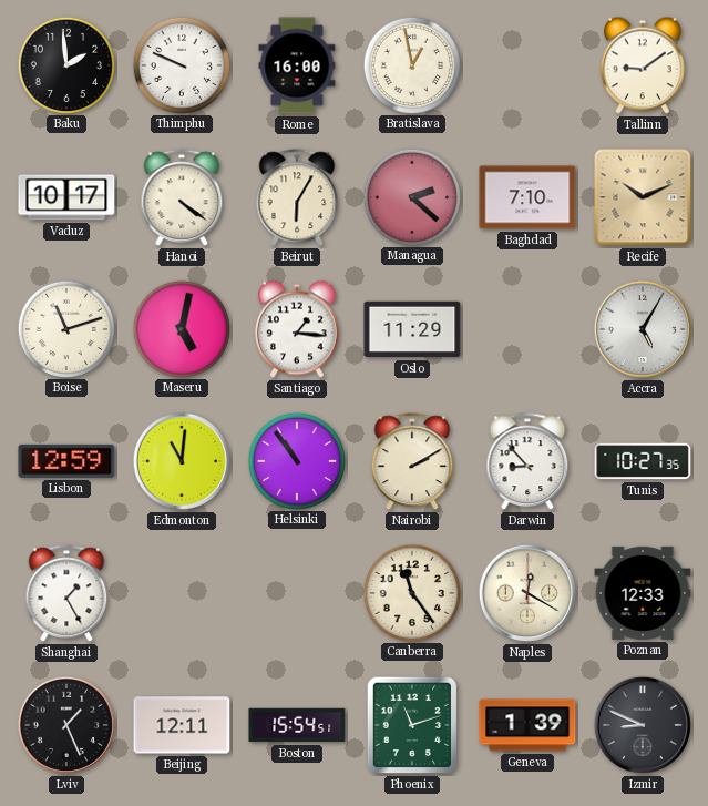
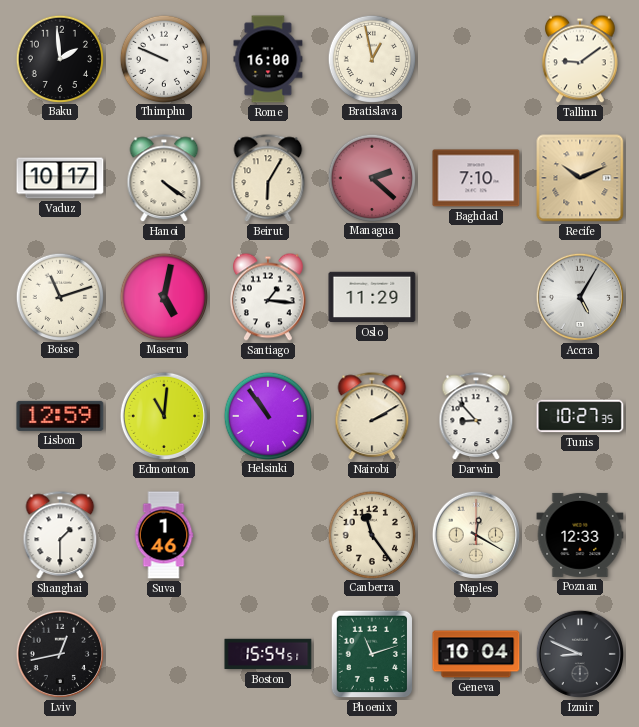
Shanghai: 1:25 -> 1:30 (60, 536)
Suva: none -> 1:46 (164, 535)
Lviv: 1:26 -> 12:43 (60, 654)
Beijing: 12:11 -> none (182, 725)
Geneva: 1:39 -> 10:04 (476, 654)
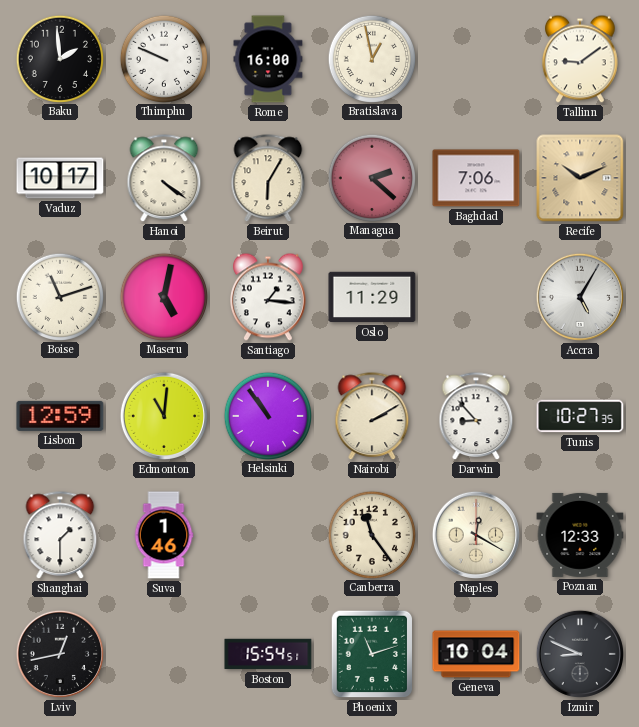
Baghdad: 7:10 -> 7:06 (476, 178)
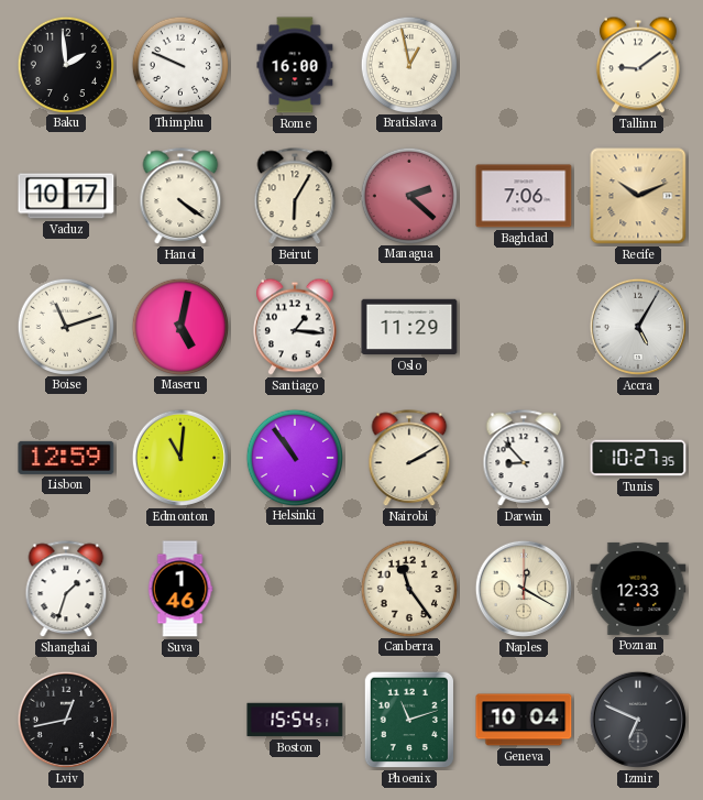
Shanghai: 1:30 -> 1:33 (66, 590)
Izmir: 8:49 -> 6:49 (638, 720)
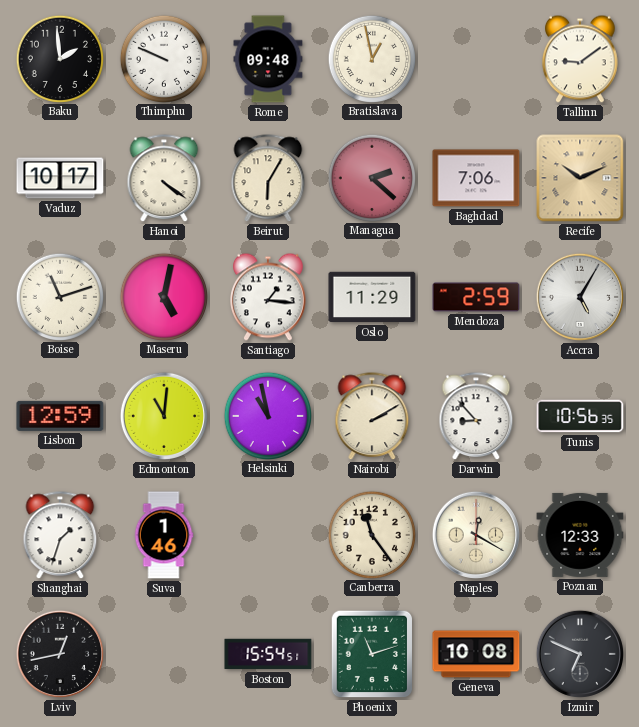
Rome: 16:00 -> 09:48 (268, 59)
Mendoza: none -> 2:59 (476, 297)
Helsinki: 10:54 -> 10:58 (267, 415)
Tunis: 10:27 -> 10:56 (580, 416)
Geneva: 10:04 -> 10:08 (476, 654)
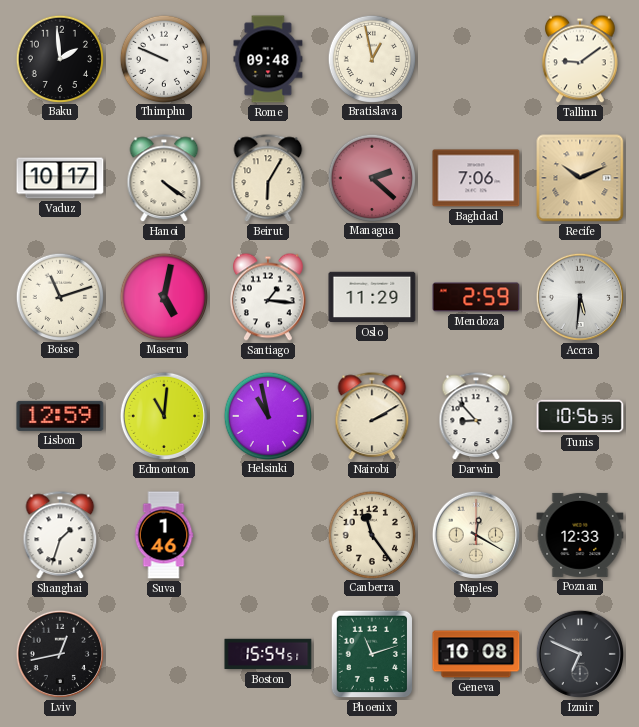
Accra: 5:05 -> 5:31 (580, 297)
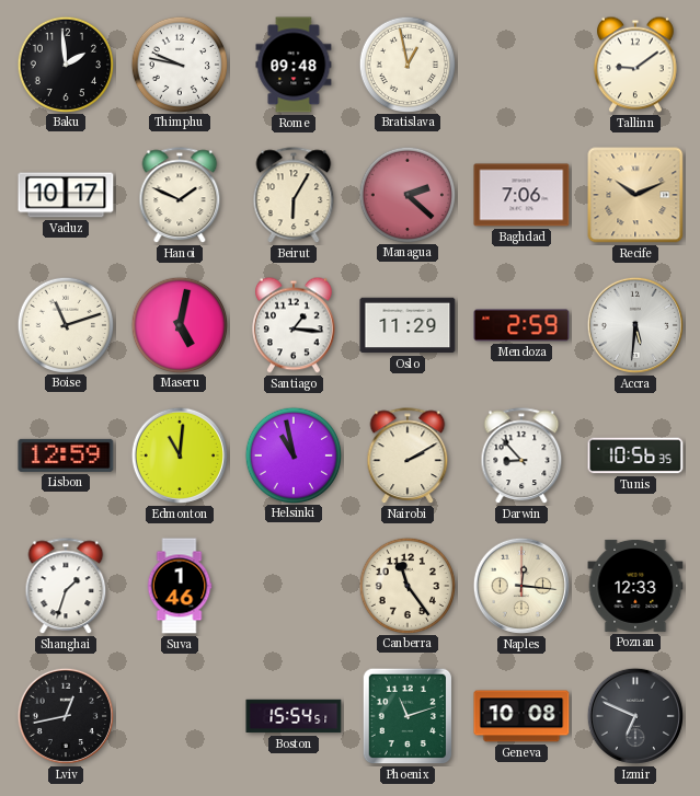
Thimphu: 9:49 -> 9:47 (179, 64)
Hanoi: 4:21 -> 1:49 (180, 196)
Naples: 12:20 -> 12:16 (521, 586)
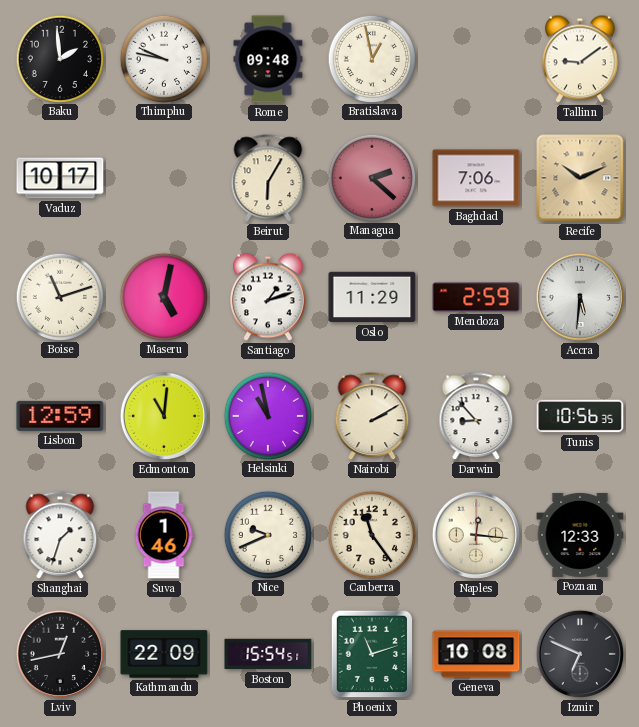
Hanoi: 1:49 -> none (180, 196)
Santiago: 1:16 -> 1:12 (269, 297)
Nice: none -> 9:41 (267, 534)
Kathmandu: none -> 22:09 (164, 654)
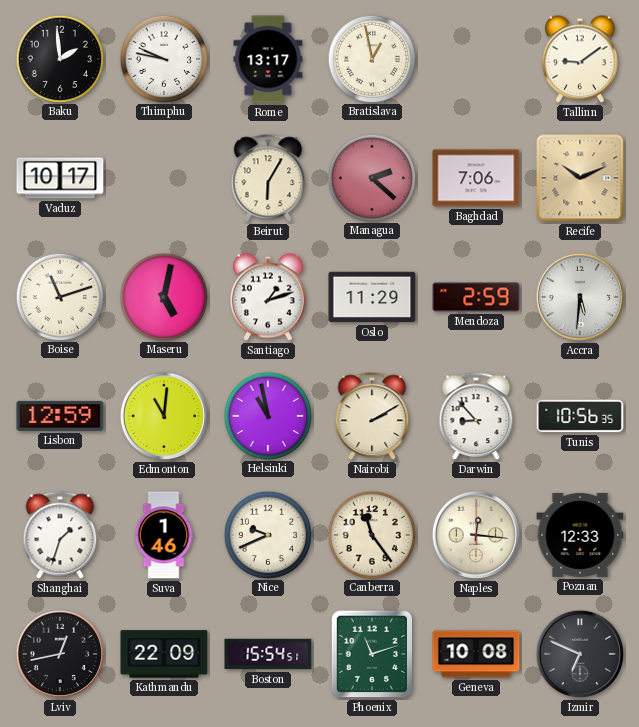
Rome: 09:48 -> 13:17 (268, 59)
